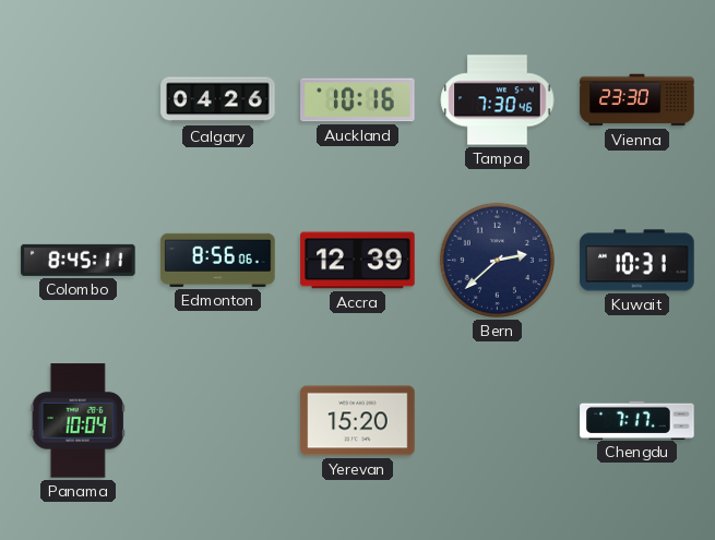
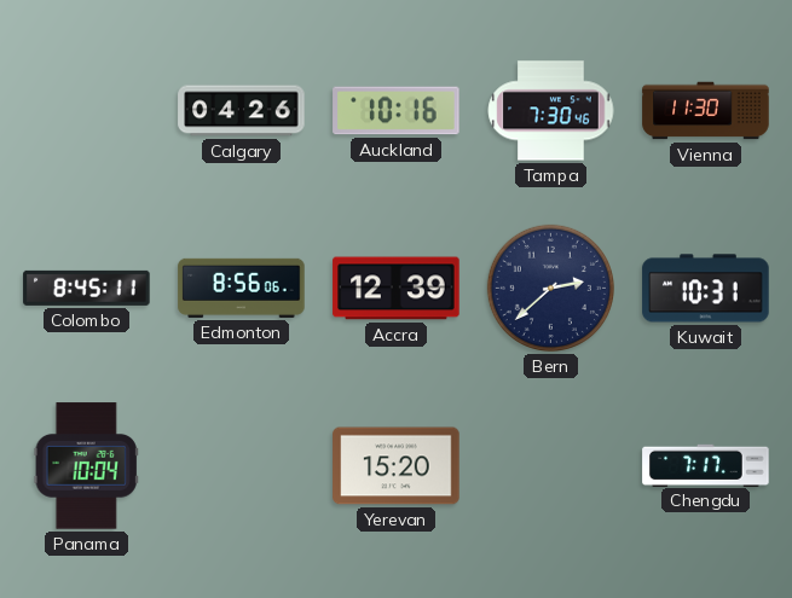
Vienna: 23:30 -> 11:30 (706, 111)
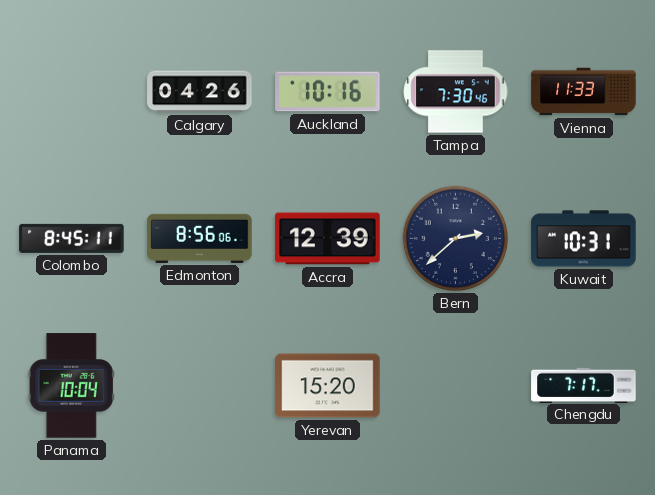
Vienna: 11:30 -> 11:33 (584, 92)
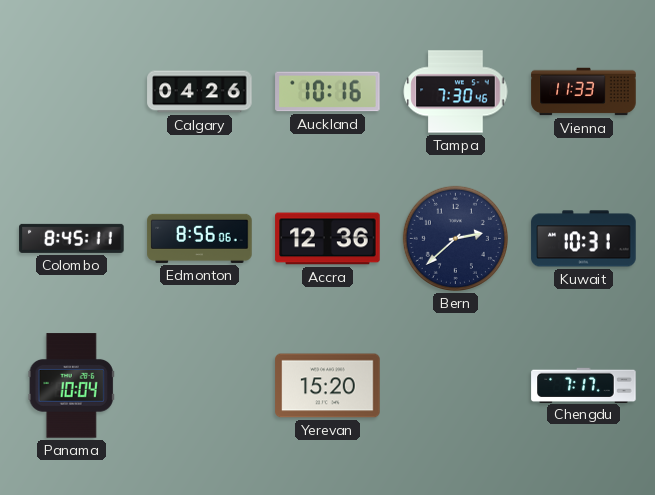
Accra: 12:39 -> 12:36 (328, 239)
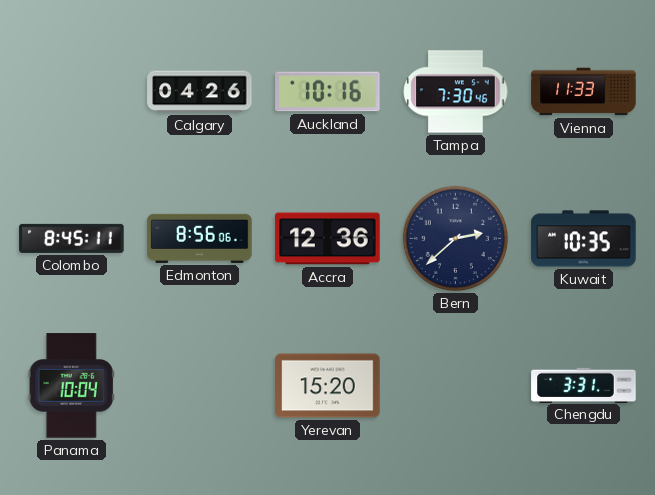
Kuwait: 10:31 -> 10:35 (584, 239)
Chengdu: 7:17 -> 3:31 (584, 385)
